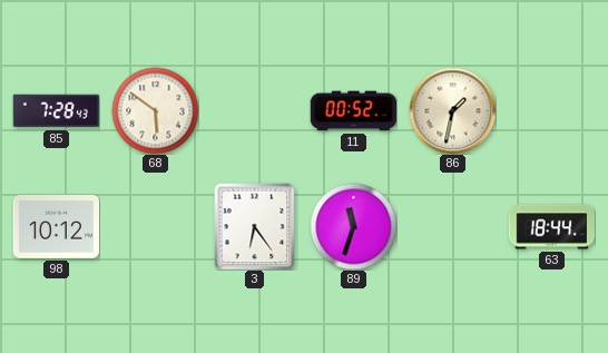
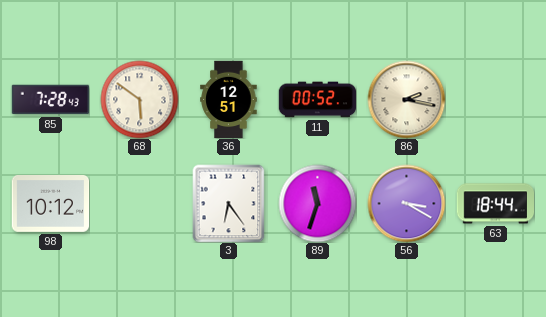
36: none -> 12:51 (229, 99)
86: 1:32 -> 2:17 (406, 99)
56: none -> 3:20 (406, 203)
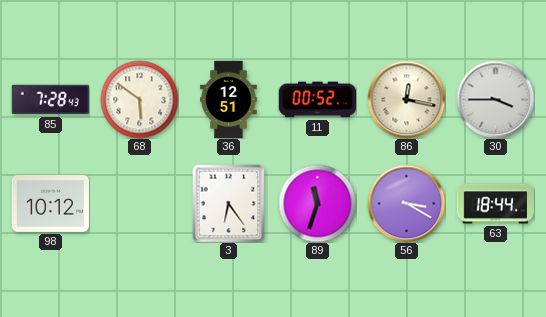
86: 2:17 -> 12:17 (406, 99)
30: none -> 3:45 (495, 99)
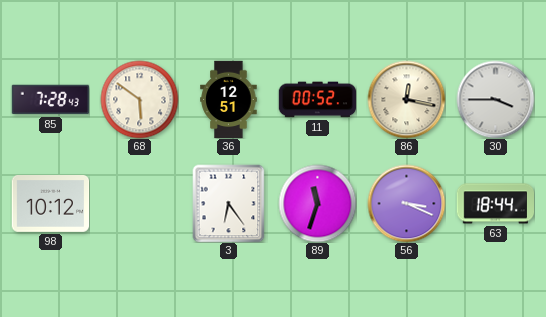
56: 3:20 -> 3:19 (406, 203)
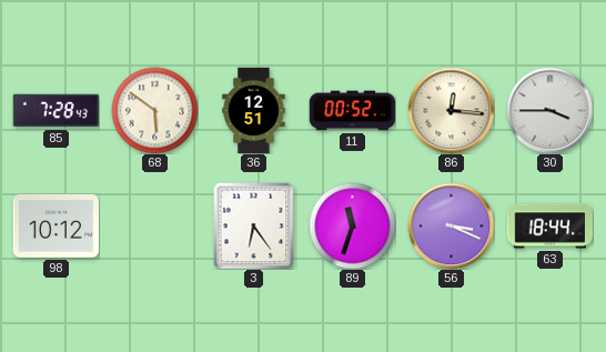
86: 12:17 -> 12:16 (451, 110)
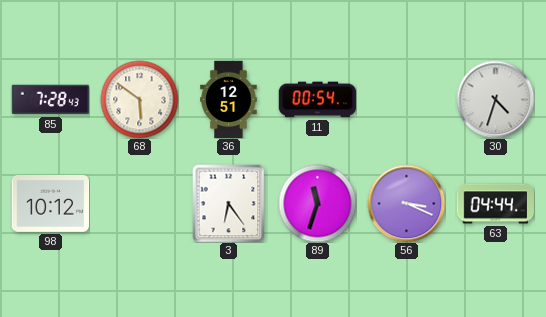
11: 00:52 -> 00:54 (317, 100)
86: 12:16 -> none (451, 110)
30: 3:45 -> 4:33 (495, 99)
63: 18:44 -> 04:44 (495, 204)
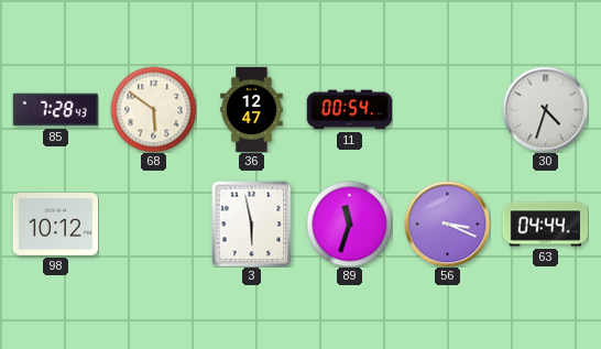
36: 12:51 -> 12:47 (252, 109)
3: 6:24 -> 5:58 (252, 223)
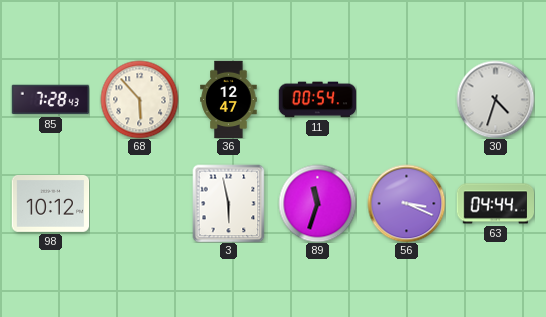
68: 5:51 -> 5:53 (139, 99)
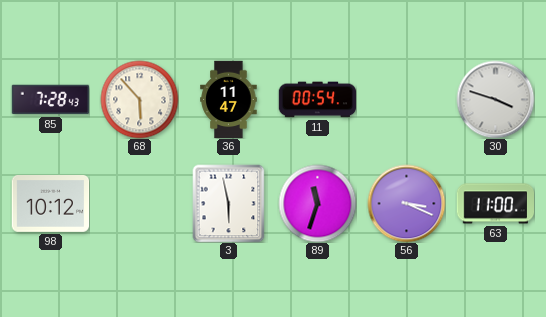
36: 12:47 -> 11:47 (229, 99)
30: 4:33 -> 3:48 (495, 99)
63: 04:44 -> 11:00 (495, 204)
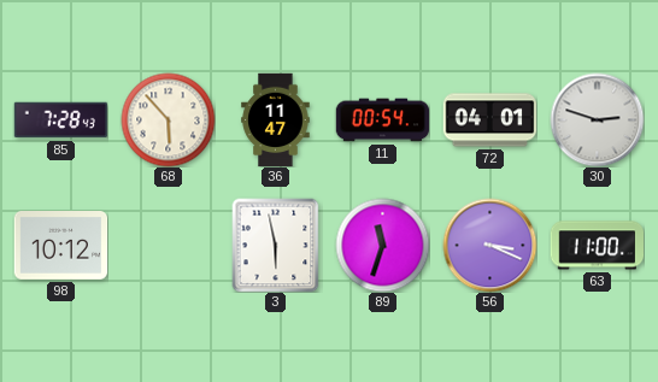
72: none -> 04:01 (489, 121)
30: 3:48 -> 2:48 (597, 119)
